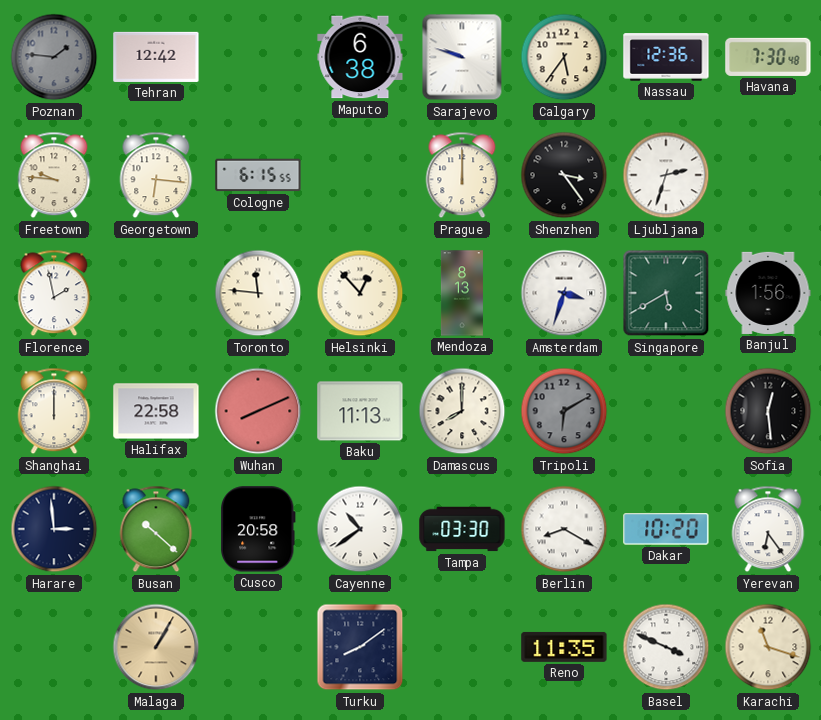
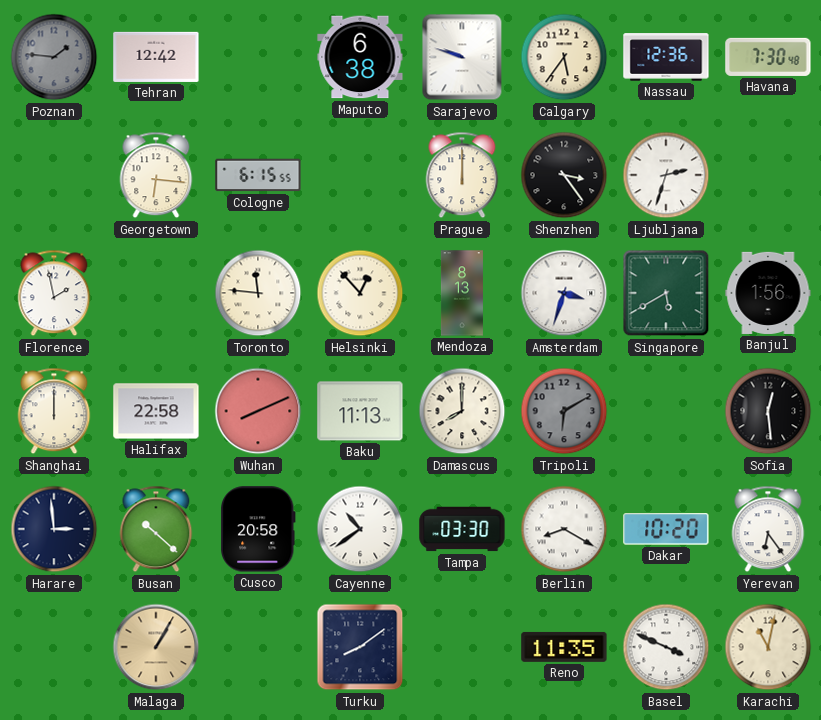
Freetown: 9:46 -> none (54, 175)
Karachi: 11:18 -> 11:02 (768, 647)
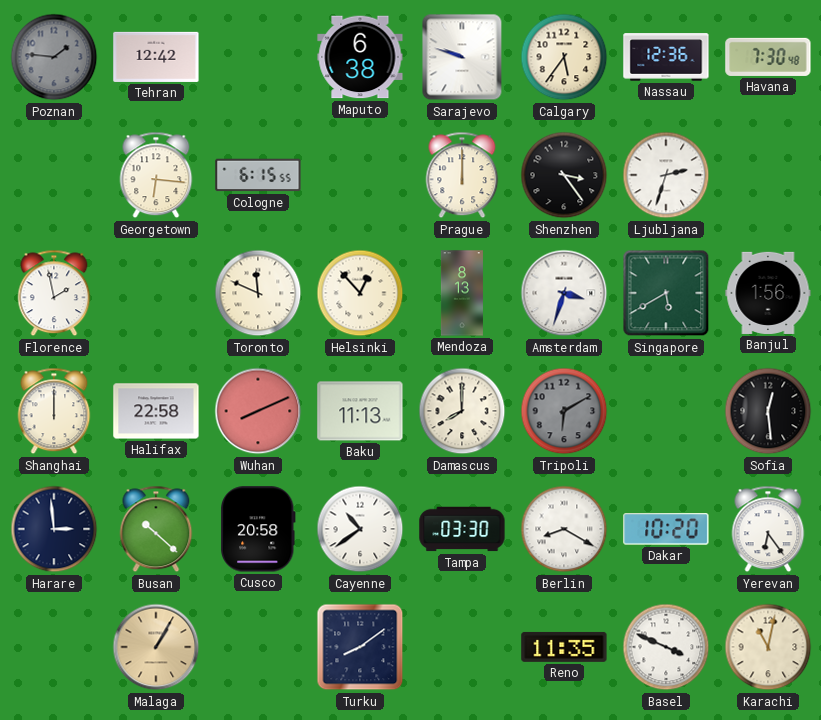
Toronto: 11:46 -> 11:49 (258, 293)
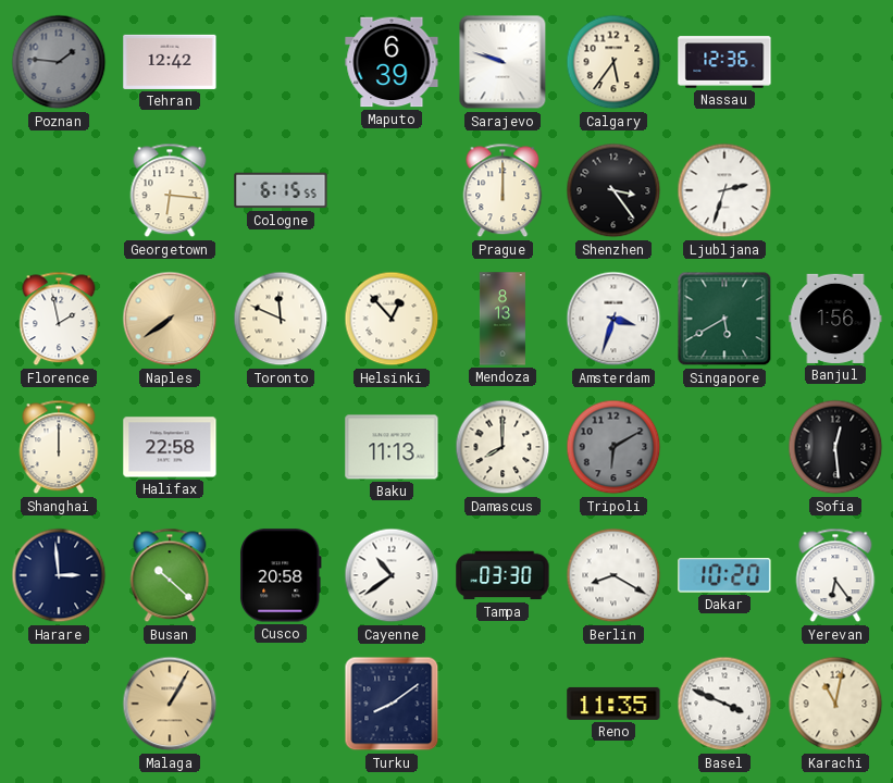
Maputo: 6:38 -> 6:39 (392, 62)
Havana: 7:30 -> none (768, 57)
Naples: none -> 7:39 (170, 319)
Wuhan: 8:11 -> none (258, 411)
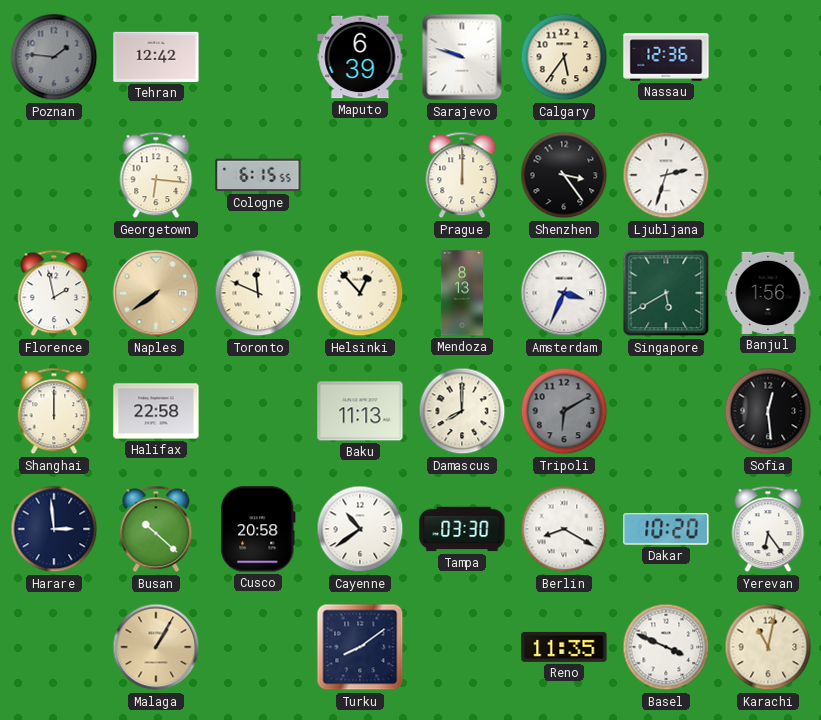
Amsterdam: 3:33 -> 3:34 (564, 293)
